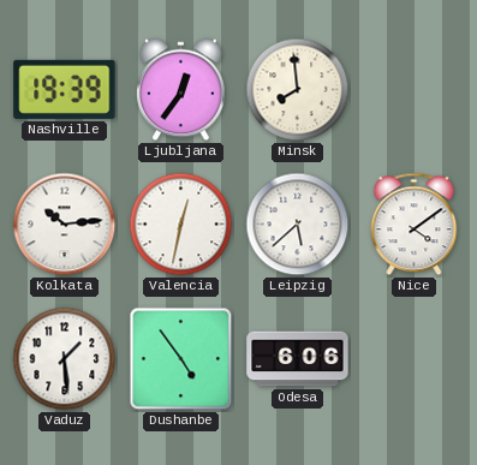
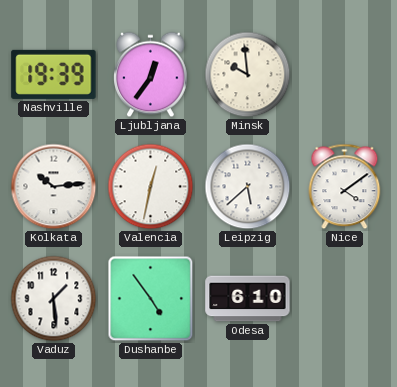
Minsk: 7:59 -> 9:59 (248, 75)
Odesa: 6:06 -> 6:10 (248, 299)
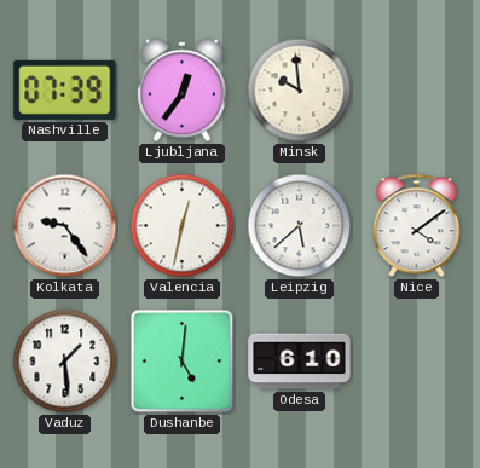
Nashville: 19:39 -> 07:39 (65, 89)
Kolkata: 10:14 -> 9:24 (65, 226)
Dushanbe: 4:54 -> 5:01 (183, 362)
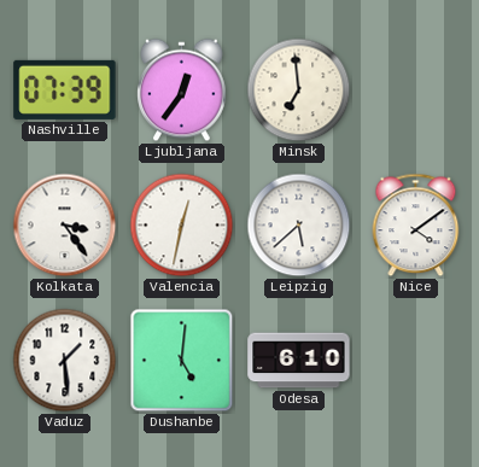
Minsk: 9:59 -> 6:59 (299, 91)
Kolkata: 9:24 -> 3:24 (65, 226)
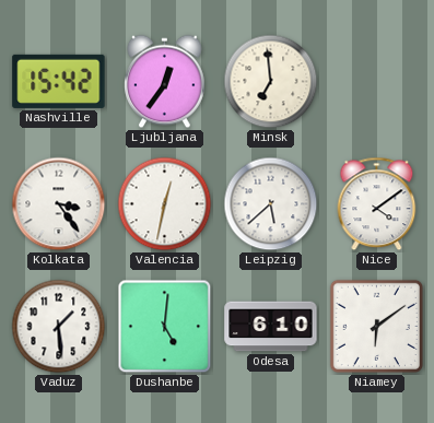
Nashville: 07:39 -> 15:42 (59, 81)
Niamey: none -> 6:09 (376, 326)
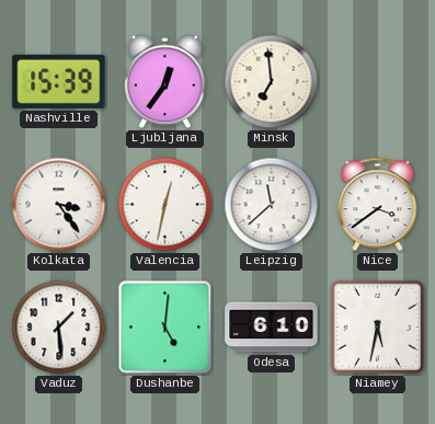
Nashville: 15:42 -> 15:39 (59, 81)
Leipzig: 5:38 -> 11:38 (272, 205)
Nice: 4:09 -> 3:39 (378, 205)
Niamey: 6:09 -> 5:32 (377, 326)
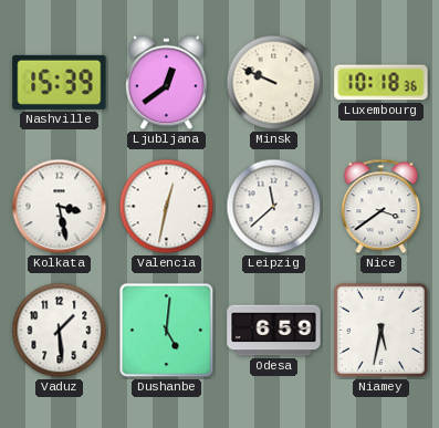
Ljubljana: 12:36 -> 12:39 (167, 83)
Minsk: 6:59 -> 9:49 (274, 83)
Luxembourg: none -> 10:18 (381, 83)
Kolkata: 3:24 -> 3:28 (60, 207)
Odesa: 6:10 -> 6:59 (274, 331)
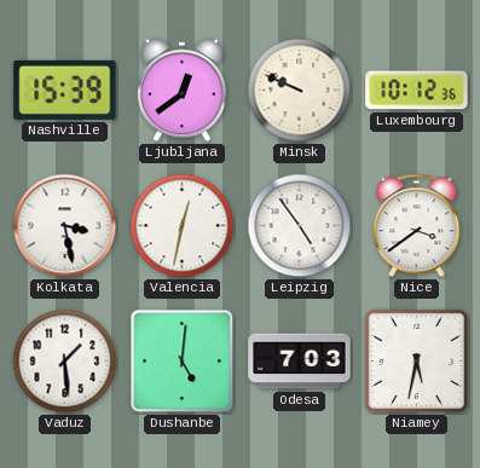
Luxembourg: 10:18 -> 10:12 (417, 91)
Leipzig: 11:38 -> 4:54 (300, 226)
Odesa: 6:59 -> 7:03 (300, 362)
